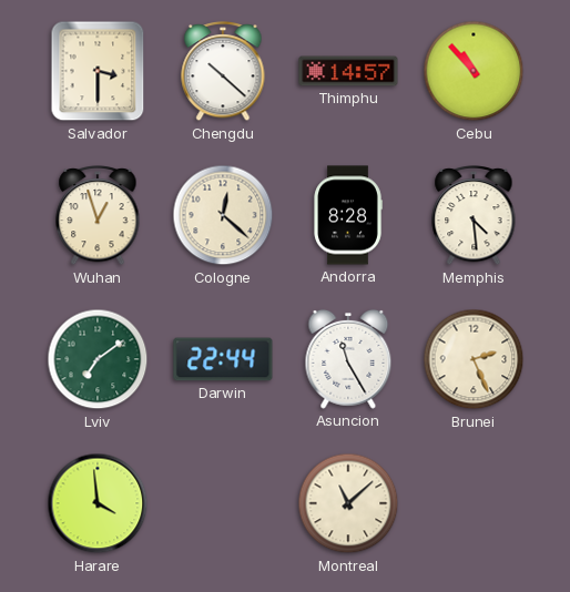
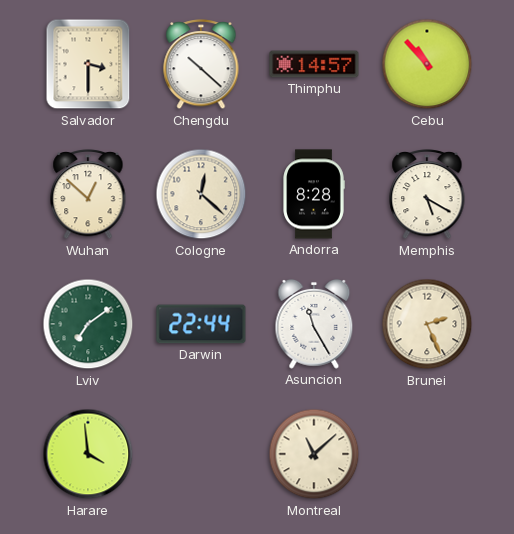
Wuhan: 12:57 -> 12:52 (88, 194)
Memphis: 4:29 -> 5:20 (427, 194)
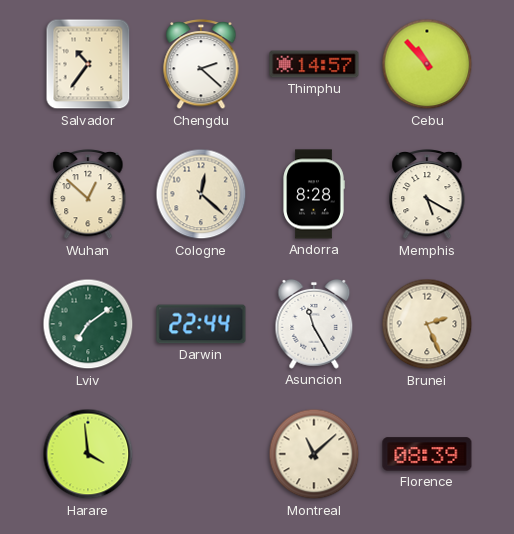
Salvador: 3:30 -> 10:36 (88, 64)
Chengdu: 10:22 -> 2:22 (201, 64)
Florence: none -> 08:39 (427, 454)
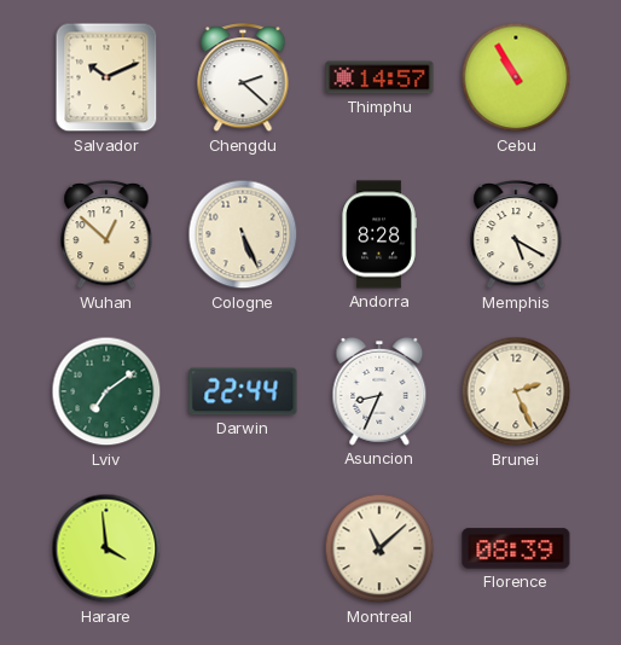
Salvador: 10:36 -> 10:11 (106, 77)
Cebu: 10:53 -> 10:55 (516, 77)
Cologne: 12:22 -> 5:26 (243, 234)
Asuncion: 11:25 -> 8:34 (379, 391)
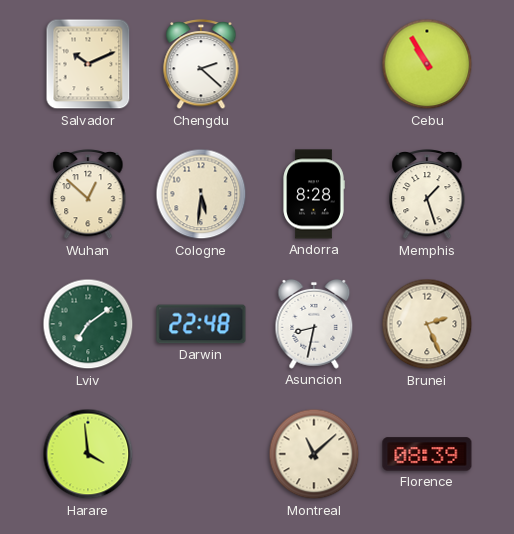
Thimphu: 14:57 -> none (379, 77)
Cologne: 5:26 -> 5:31 (201, 194)
Memphis: 5:20 -> 1:27 (427, 194)
Darwin: 22:44 -> 22:48 (201, 324)
Asuncion: 8:34 -> 8:32 (314, 324)
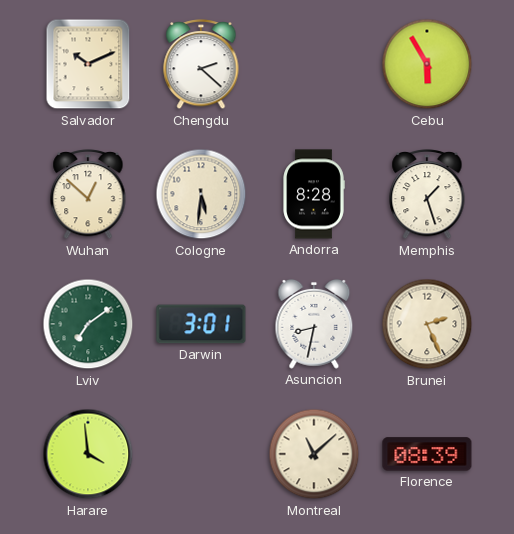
Cebu: 10:55 -> 5:55 (427, 64)
Darwin: 22:48 -> 3:01 (201, 324)
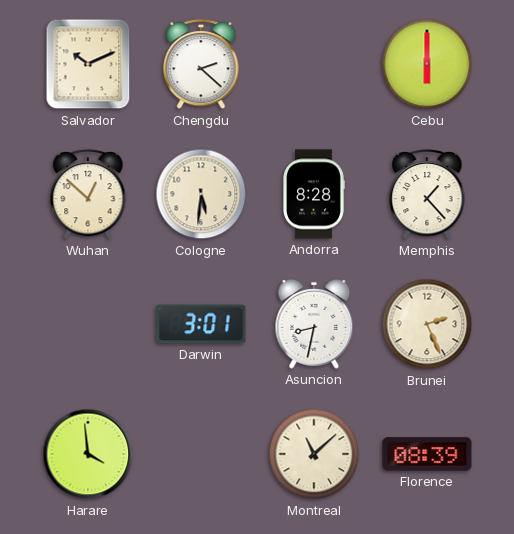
Cebu: 5:55 -> 6:00 (427, 64)
Memphis: 1:27 -> 1:23 (427, 194)
Lviv: 7:09 -> none (88, 324)
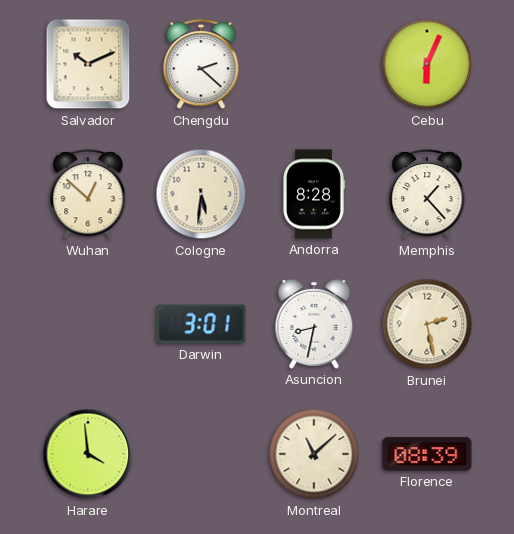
Cebu: 6:00 -> 6:04 (427, 64)
Brunei: 2:26 -> 2:28 (427, 324)
